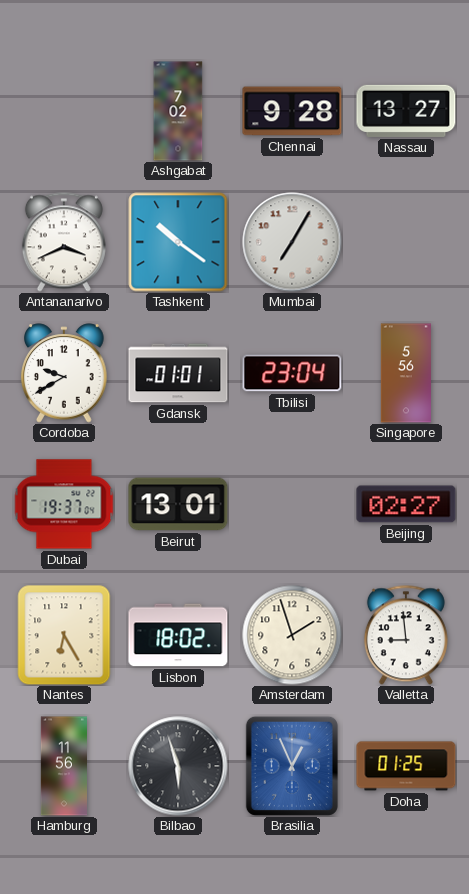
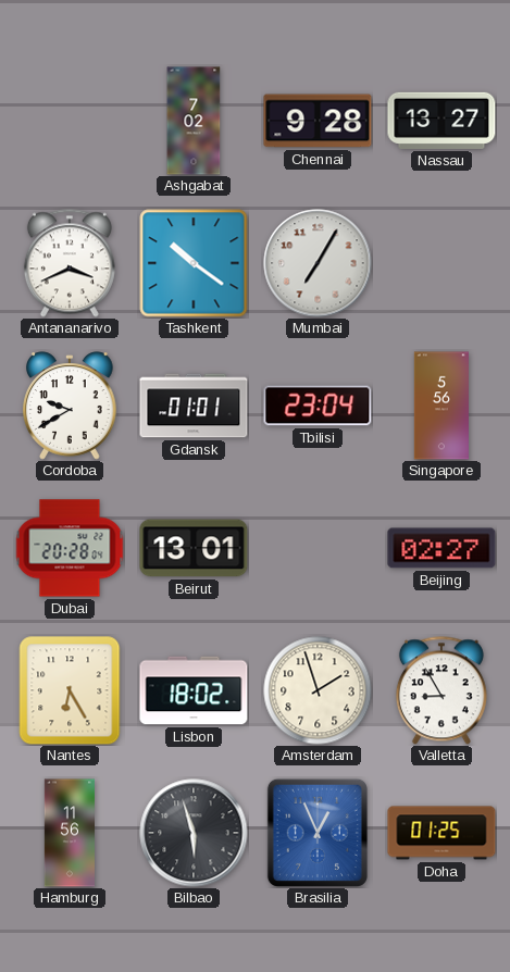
Dubai: 19:37 -> 20:28 (70, 548)
Valletta: 8:59 -> 8:55 (441, 690)
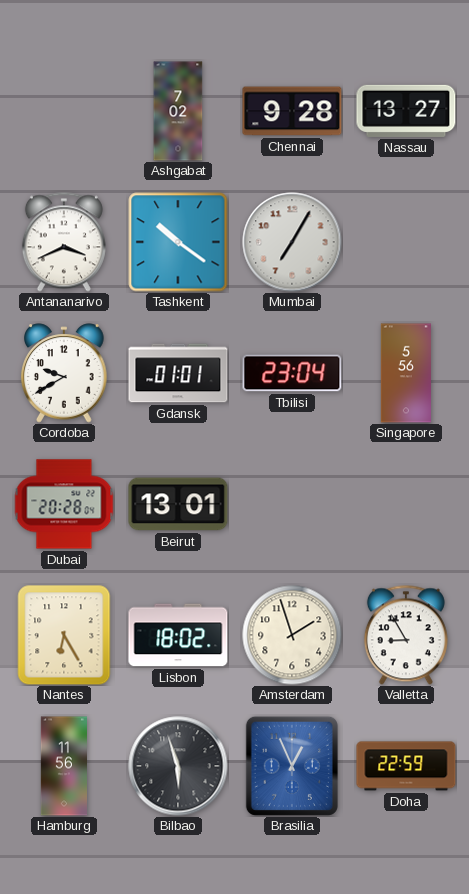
Beijing: 02:27 -> none (441, 548)
Doha: 01:25 -> 22:59 (406, 766)
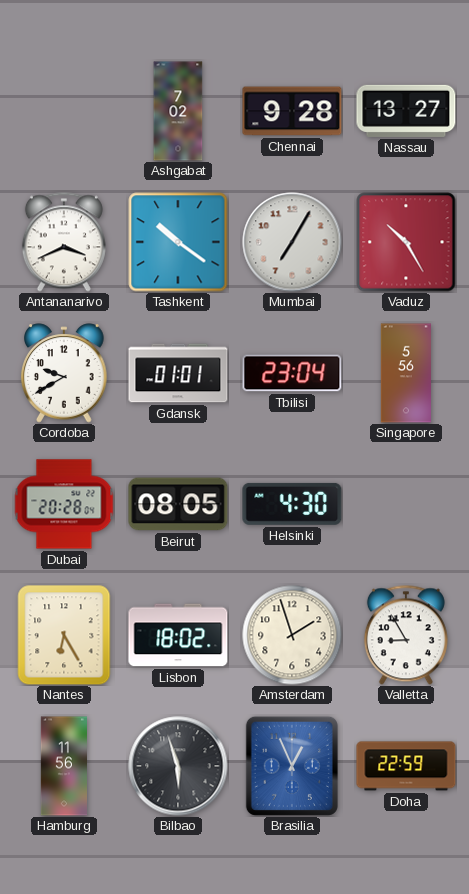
Vaduz: none -> 10:25 (406, 242)
Beirut: 13:01 -> 08:05 (178, 504)
Helsinki: none -> 4:30 (292, 504)
